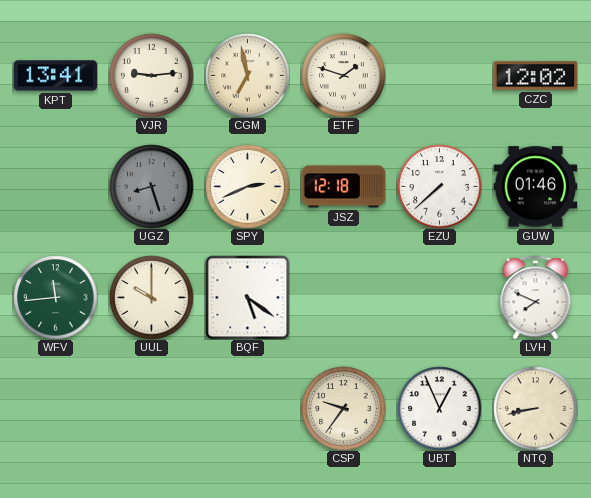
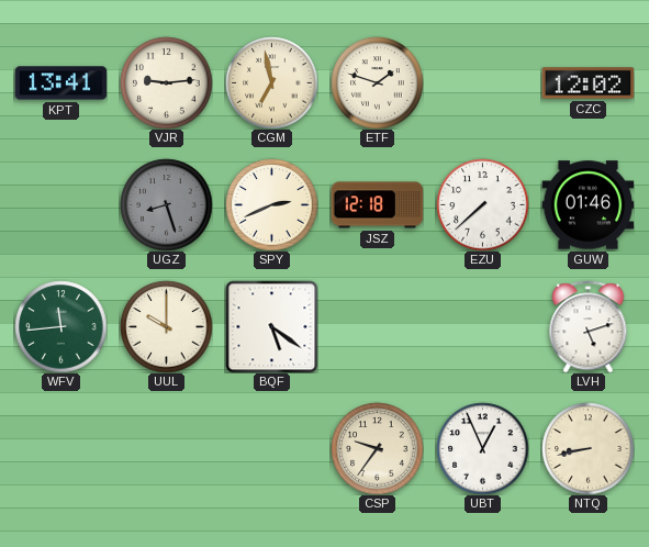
LVH: 7:49 -> 5:12 (589, 326)
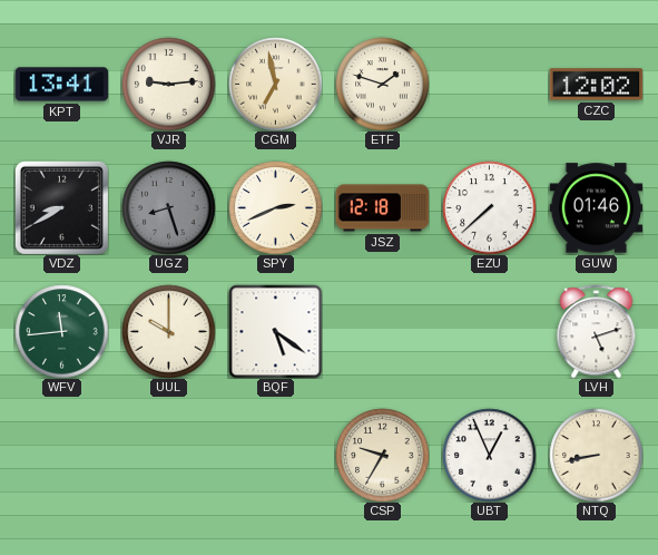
VDZ: none -> 8:40 (61, 207)
CSP: 9:36 -> 9:35 (382, 455)
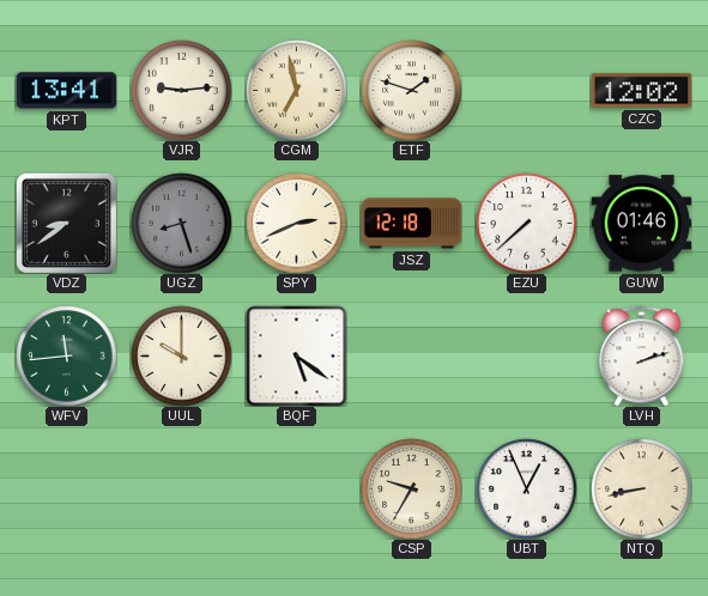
VDZ: 8:40 -> 8:39 (66, 223)
LVH: 5:12 -> 2:12 (642, 355)
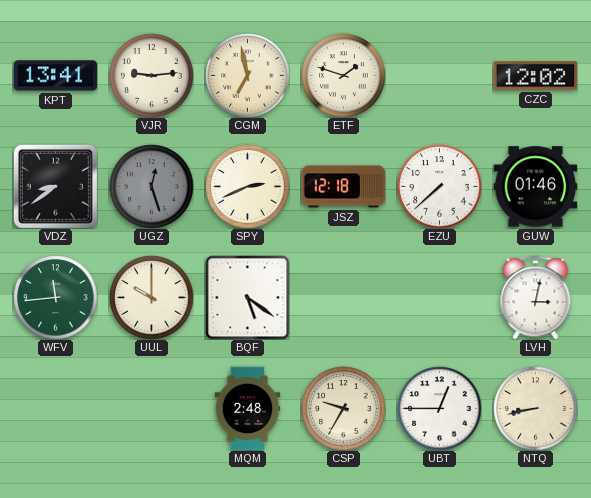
UGZ: 8:27 -> 12:27 (151, 186)
LVH: 2:12 -> 3:02 (536, 297)
MQM: none -> 2:48 (248, 408)
UBT: 12:56 -> 12:45 (439, 408)
